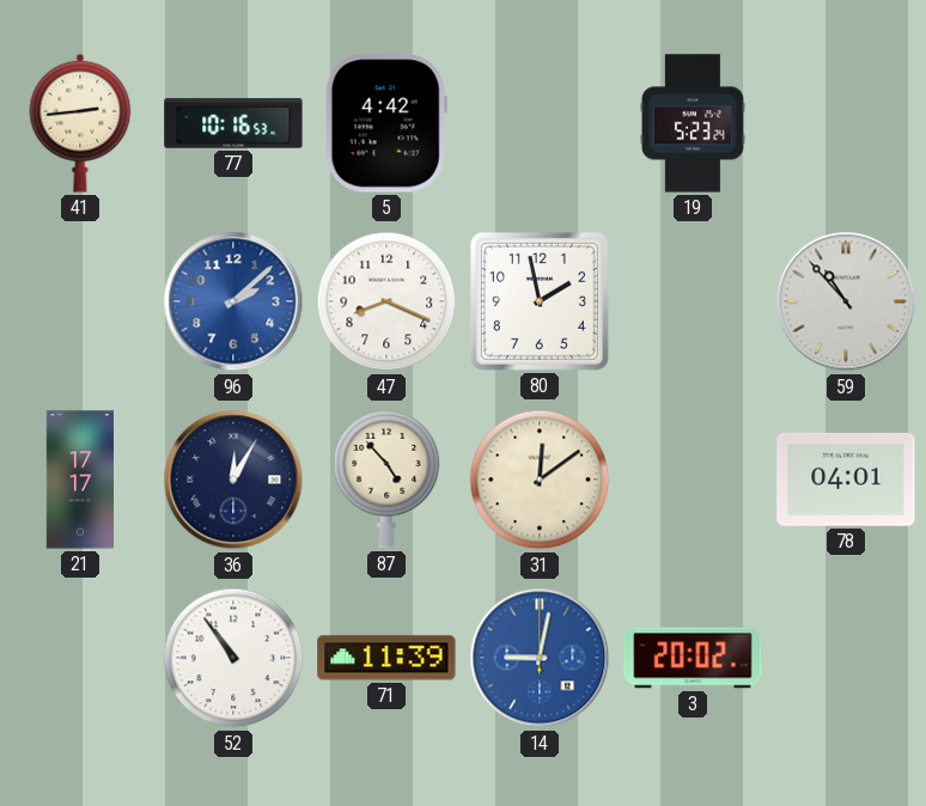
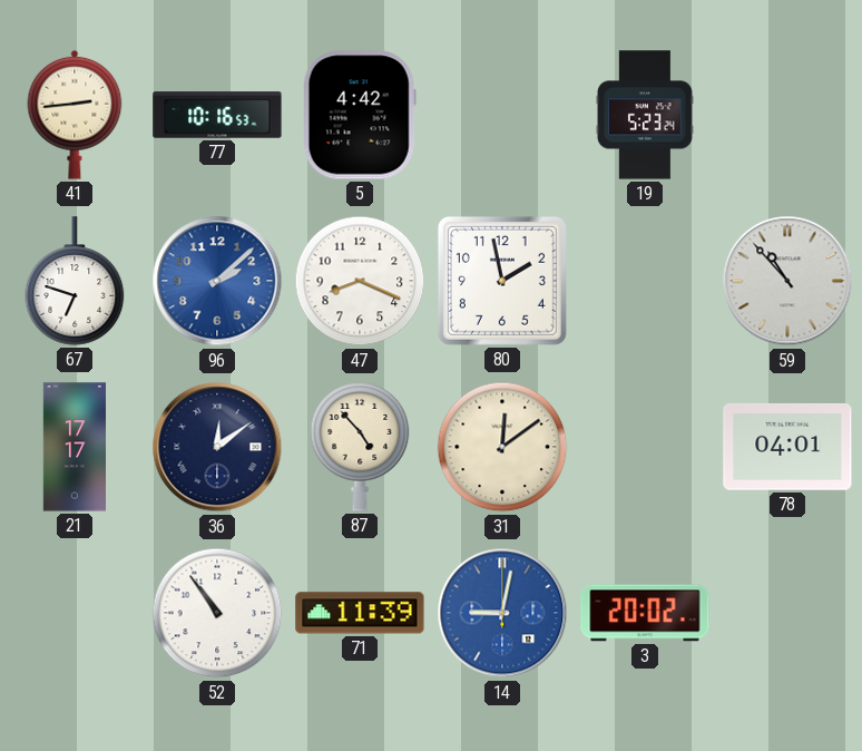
67: none -> 6:48 (75, 281)
36: 12:05 -> 12:09 (217, 447)
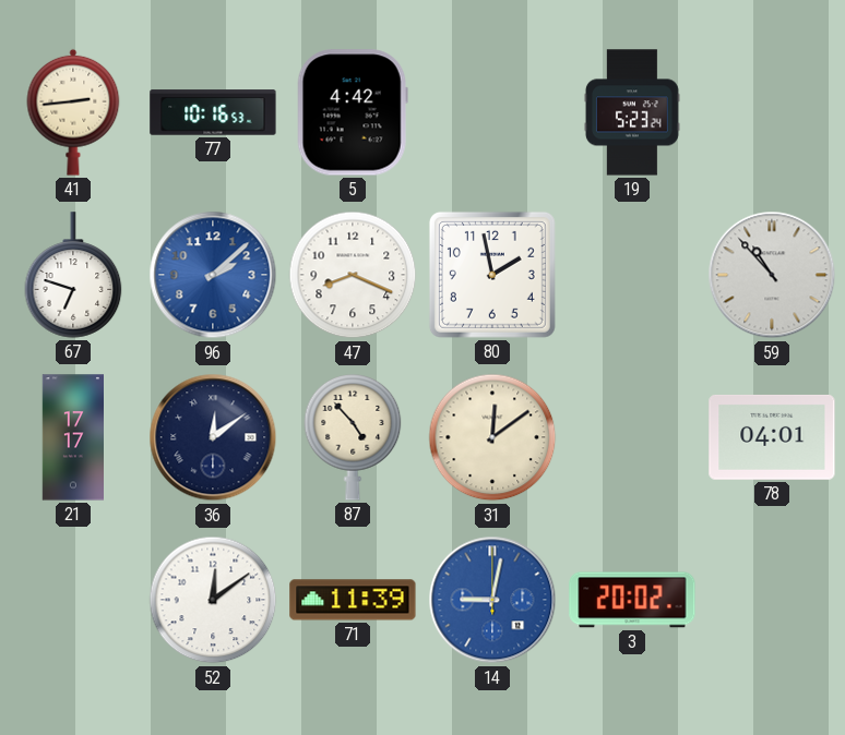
52: 10:54 -> 12:09 (213, 600)
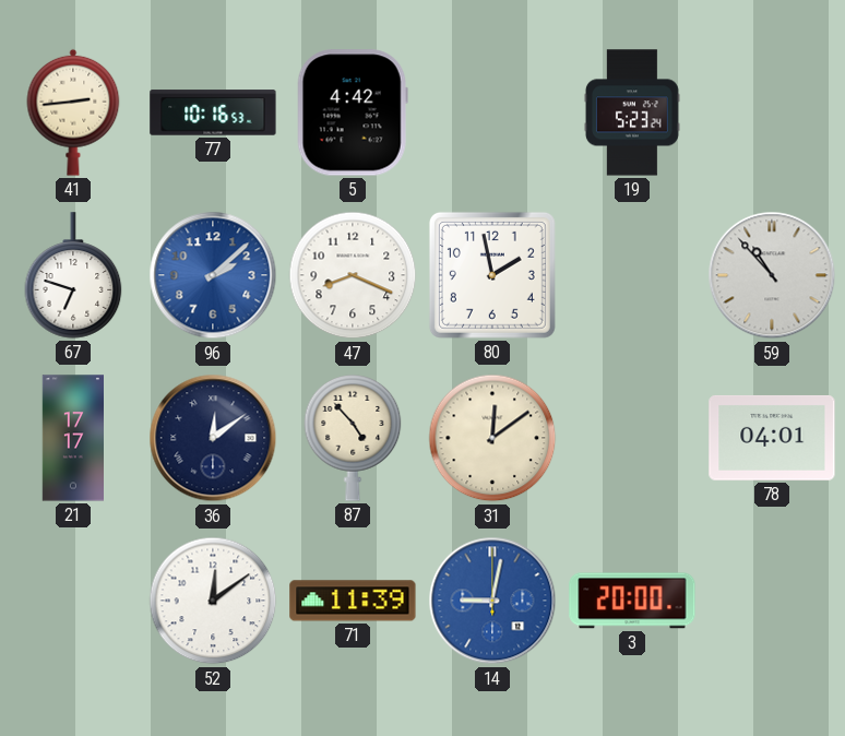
3: 20:02 -> 20:00 (632, 601)
